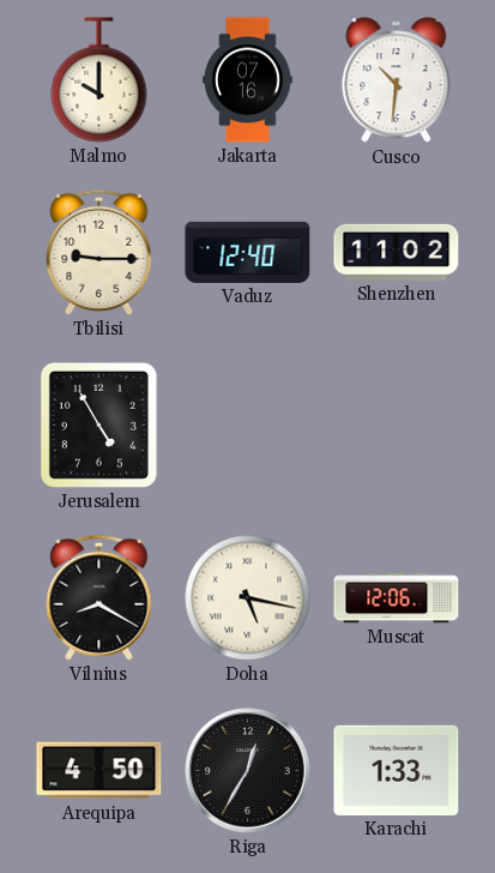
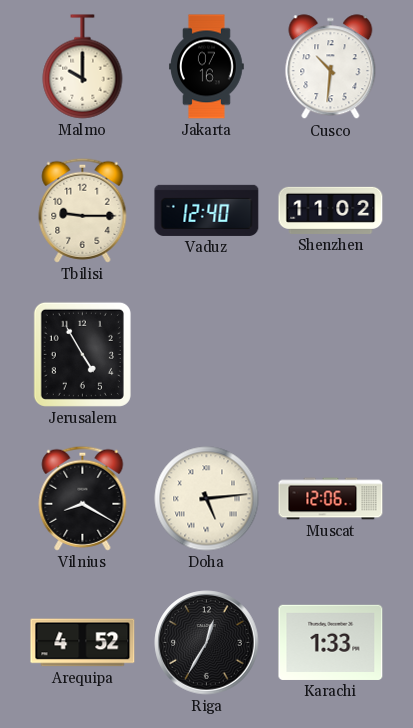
Doha: 5:17 -> 5:14 (207, 499)
Arequipa: 4:50 -> 4:52 (83, 643)
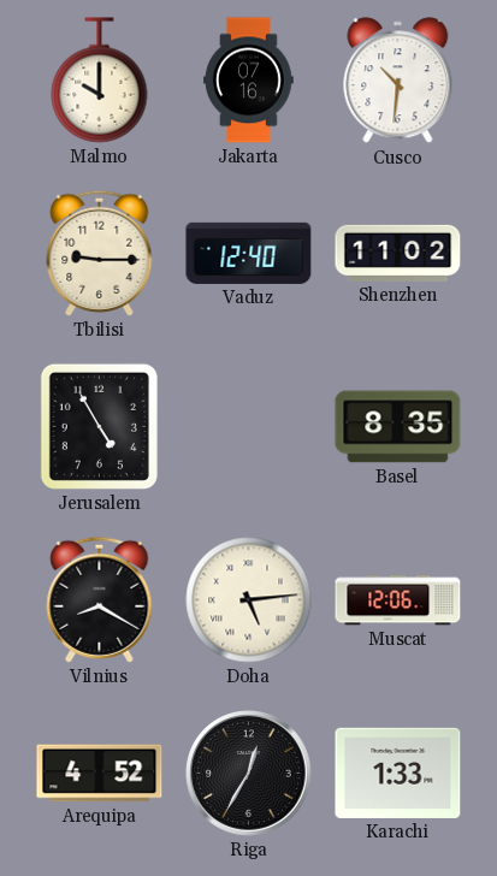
Basel: none -> 8:35 (398, 427)
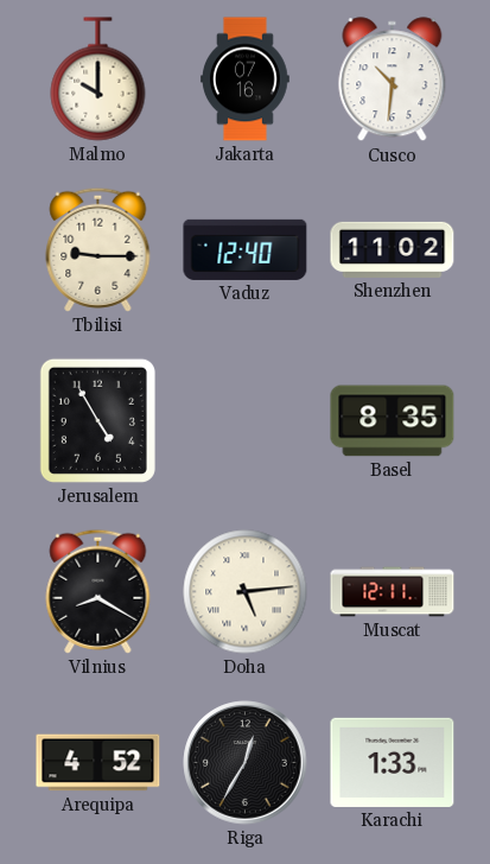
Muscat: 12:06 -> 12:11 (393, 592)
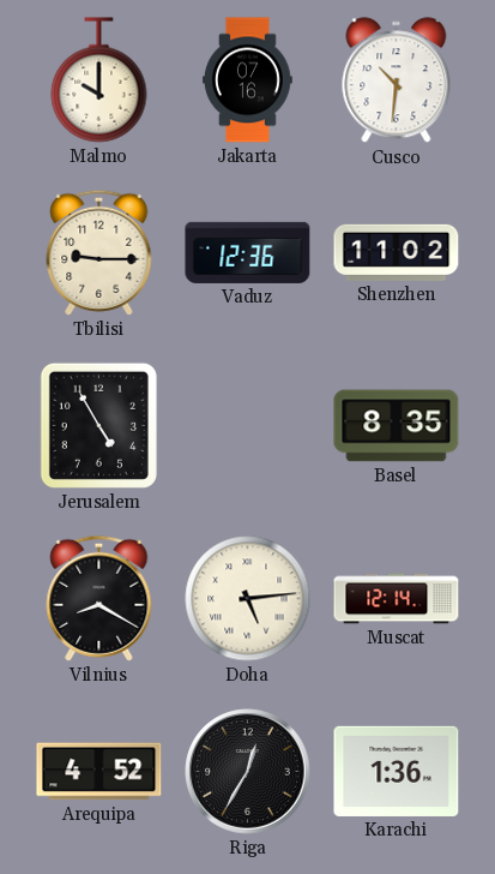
Vaduz: 12:40 -> 12:36 (248, 252)
Muscat: 12:11 -> 12:14 (397, 599)
Karachi: 1:33 -> 1:36 (397, 771)
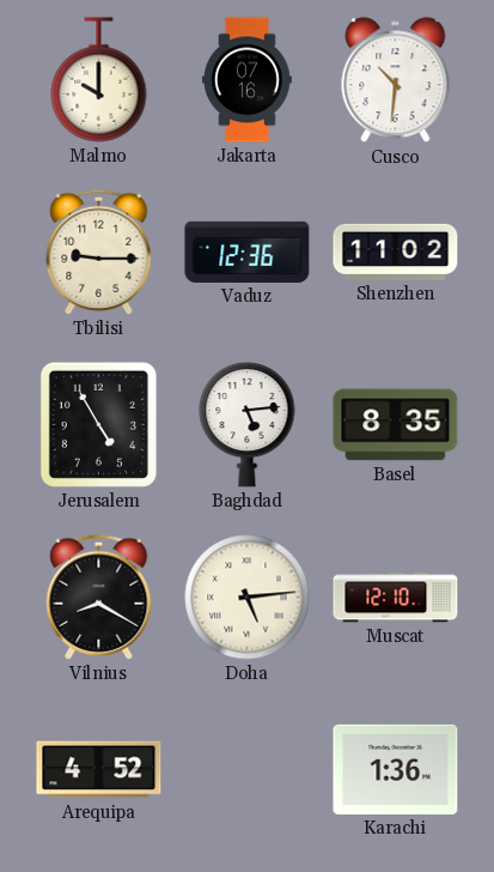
Baghdad: none -> 5:14 (248, 425)
Muscat: 12:14 -> 12:10 (396, 598)
Riga: 12:35 -> none (248, 772)
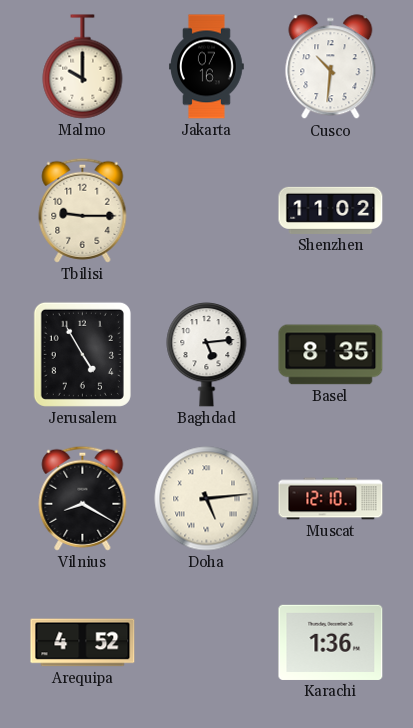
Vaduz: 12:36 -> none (248, 252)
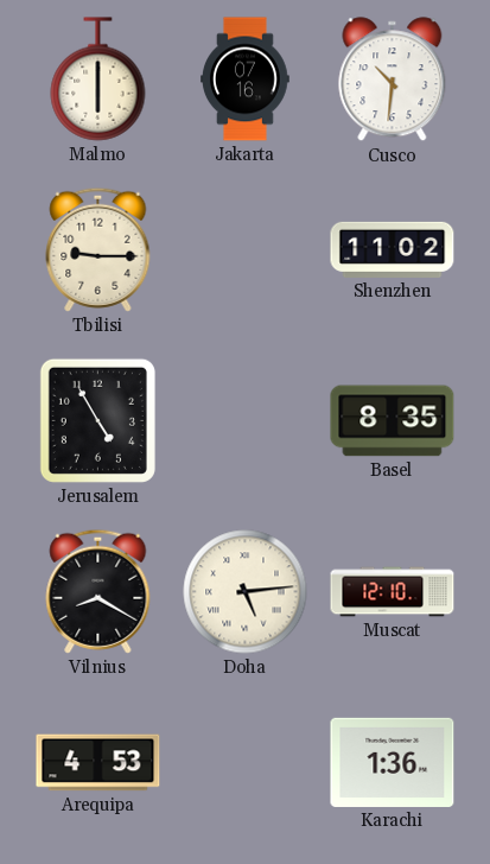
Malmo: 10:00 -> 6:00 (98, 80)
Baghdad: 5:14 -> none (207, 355)
Arequipa: 4:52 -> 4:53 (98, 763)
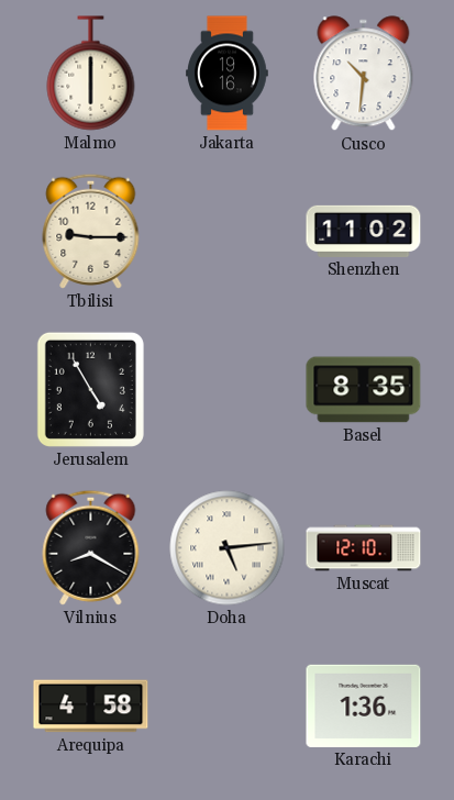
Jakarta: 07:16 -> 19:16 (228, 74)
Arequipa: 4:53 -> 4:58 (91, 707)
